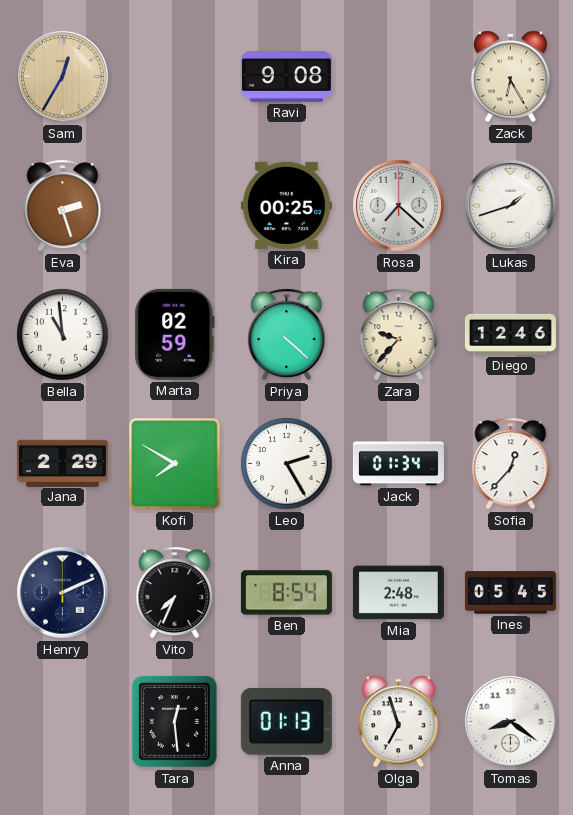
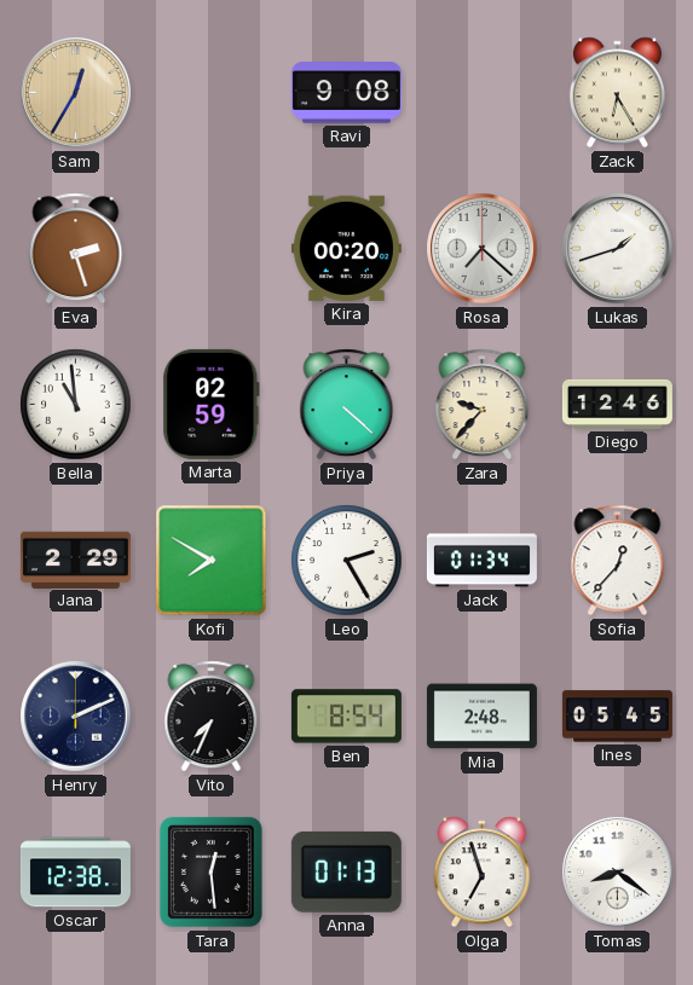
Kira: 00:25 -> 00:20 (346, 248)
Oscar: none -> 12:38 (75, 873)
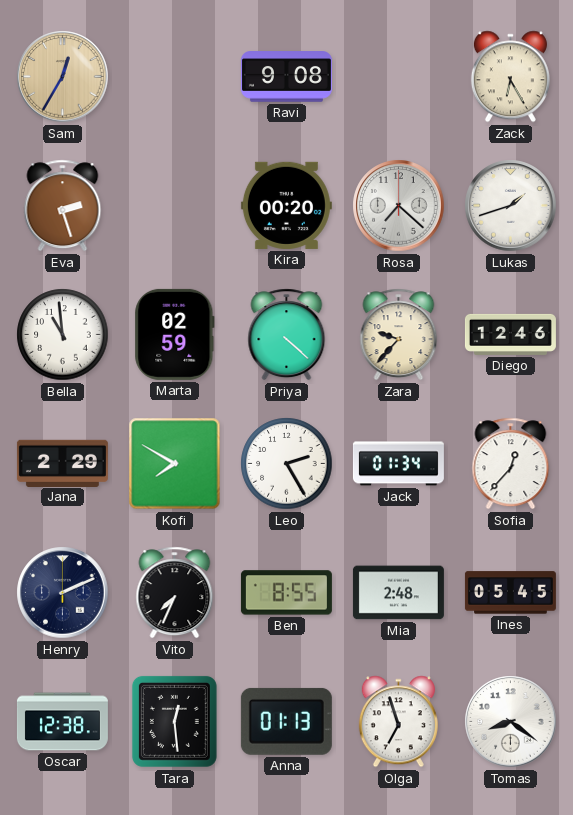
Ben: 8:54 -> 8:55 (286, 593)
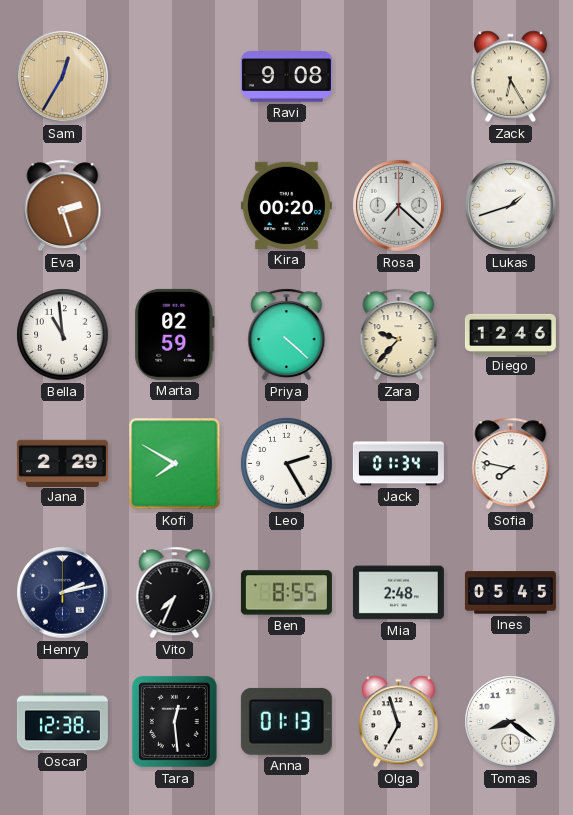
Sofia: 12:37 -> 7:47 (511, 464)
Henry: 2:11 -> 2:13 (63, 593)
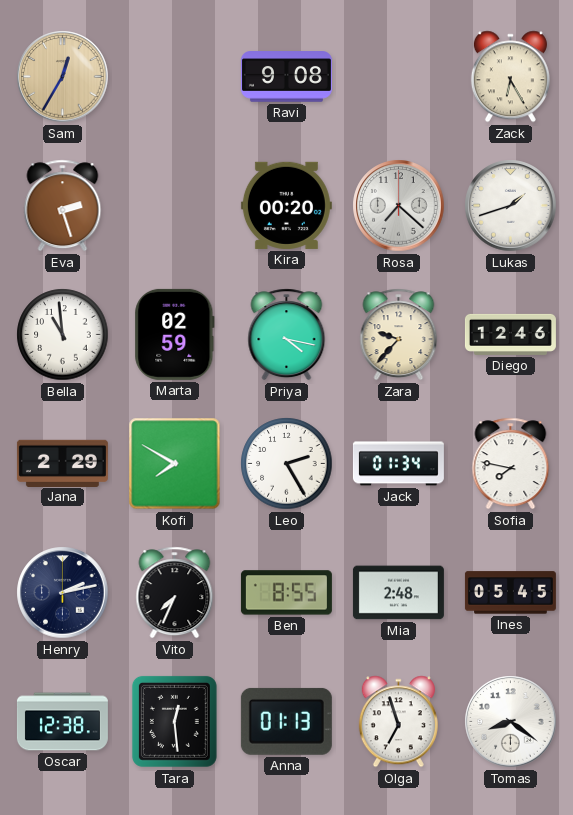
Priya: 4:22 -> 4:17 (287, 335)
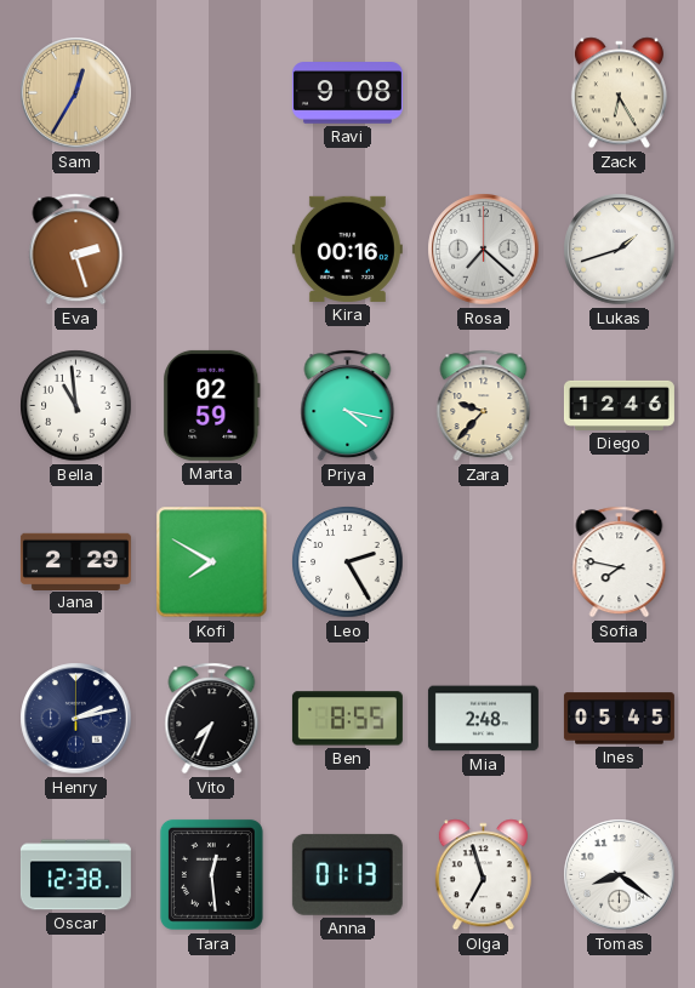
Kira: 00:20 -> 00:16 (347, 249)
Jack: 01:34 -> none (398, 464)
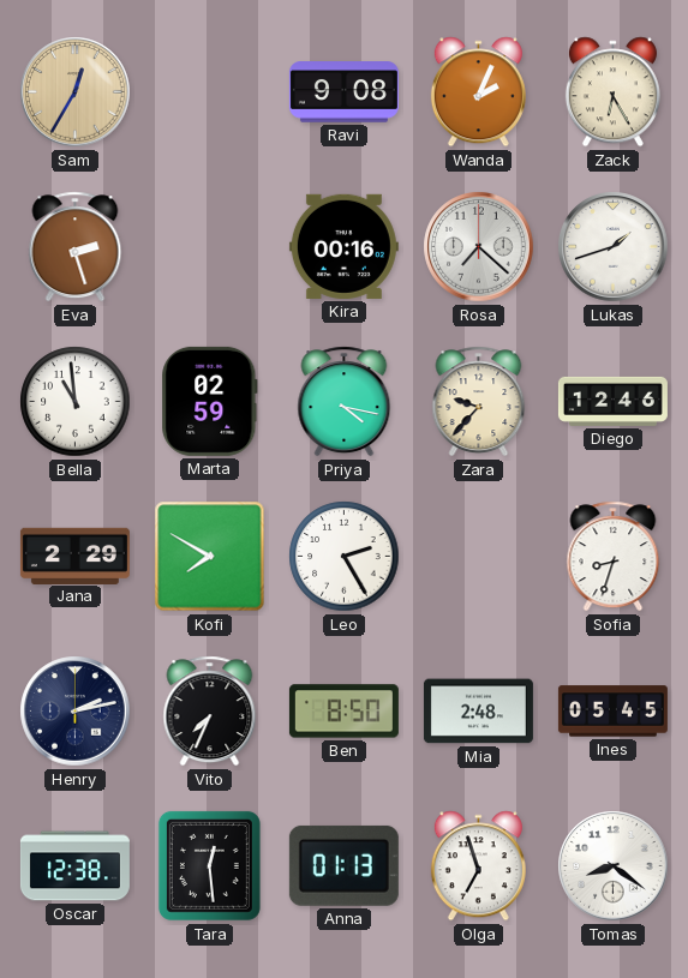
Wanda: none -> 2:04 (478, 92)
Sofia: 7:47 -> 8:33 (614, 557)
Ben: 8:55 -> 8:50 (343, 712)
